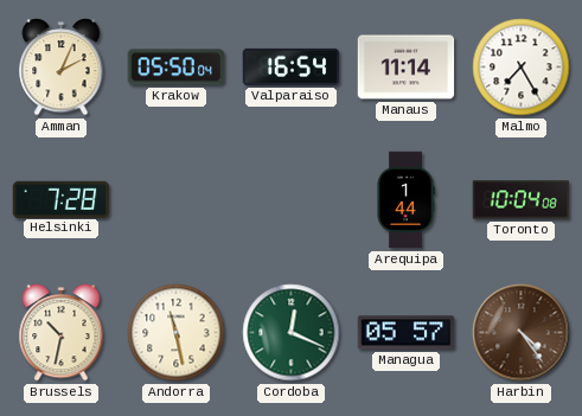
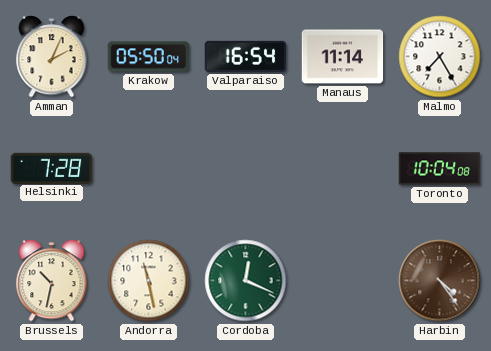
Arequipa: 1:44 -> none (405, 200)
Managua: 05:57 -> none (407, 333)
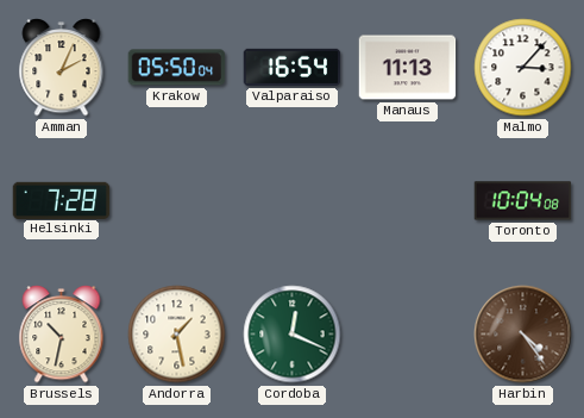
Manaus: 11:14 -> 11:13 (408, 68)
Malmo: 7:25 -> 3:07 (523, 68)
Andorra: 11:28 -> 1:28 (177, 335)
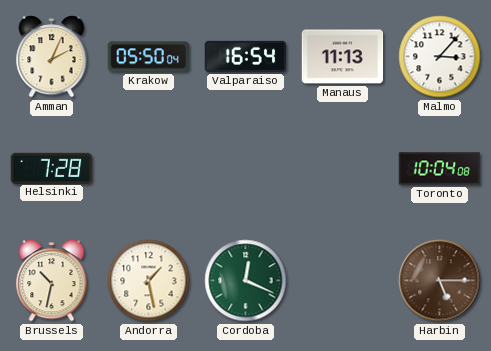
Harbin: 4:24 -> 5:15 (440, 281)
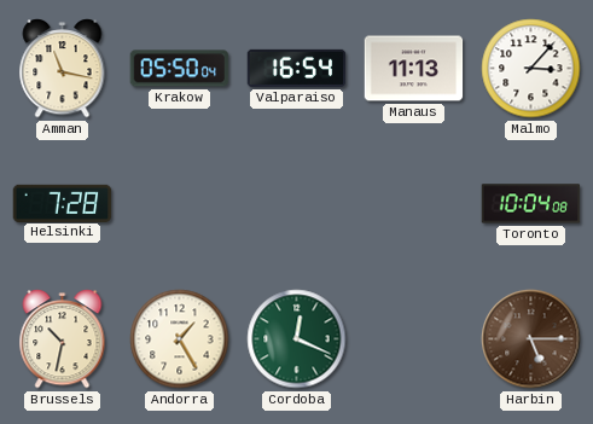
Amman: 2:04 -> 11:17 (63, 69)
Andorra: 1:28 -> 1:25 (180, 339)
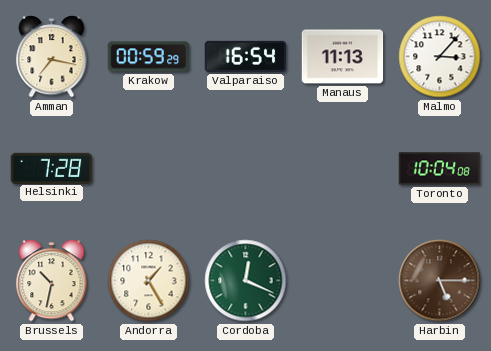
Amman: 11:17 -> 7:17 (52, 57)
Krakow: 05:50 -> 00:59 (149, 57)
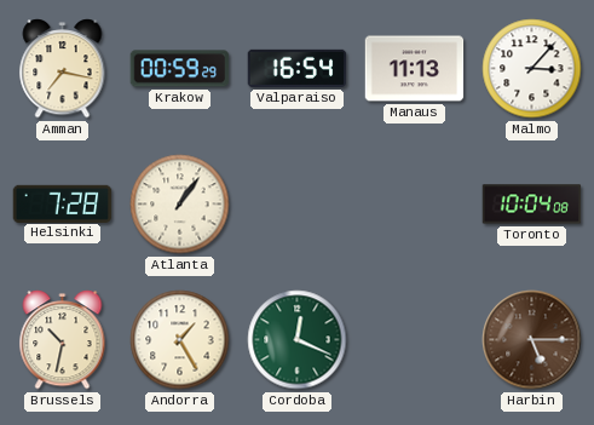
Atlanta: none -> 1:06 (180, 205)
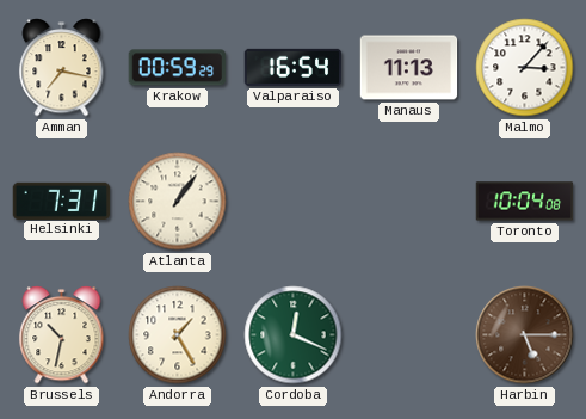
Helsinki: 7:28 -> 7:31 (62, 201)
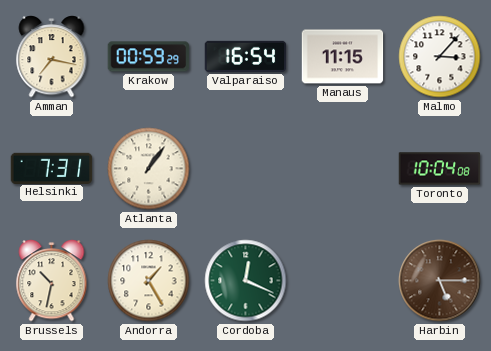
Manaus: 11:13 -> 11:15 (343, 57)
